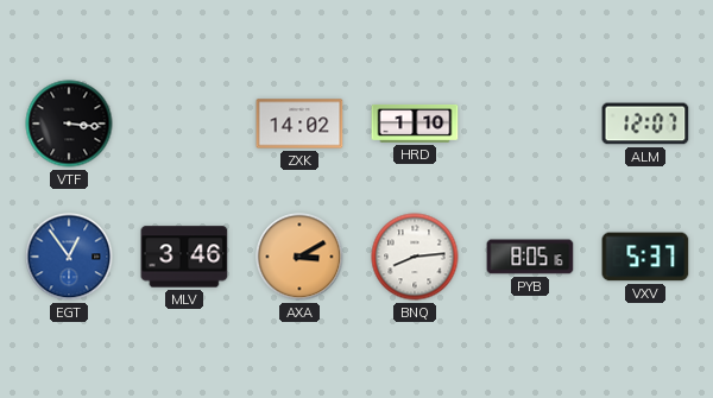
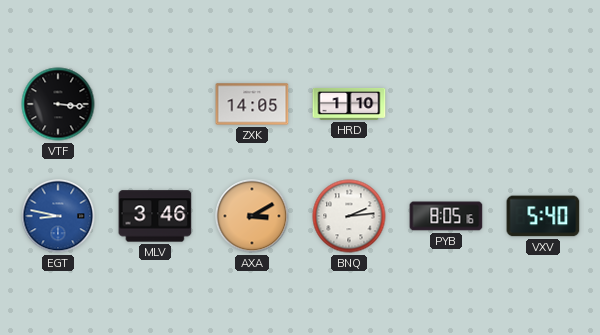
ZXK: 14:02 -> 14:05 (252, 104)
ALM: 12:07 -> none (645, 124)
EGT: 12:54 -> 8:47 (58, 216)
BNQ: 8:14 -> 2:14 (349, 216)
VXV: 5:37 -> 5:40 (543, 216)
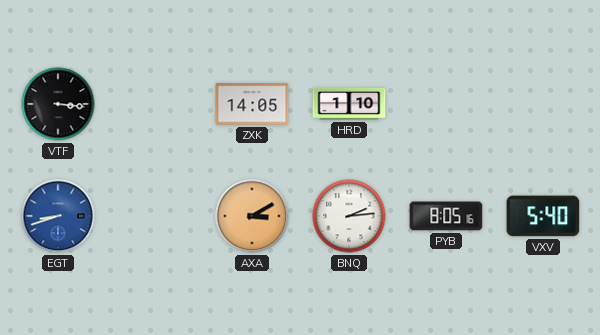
EGT: 8:47 -> 8:42 (58, 216)
MLV: 3:46 -> none (155, 216)
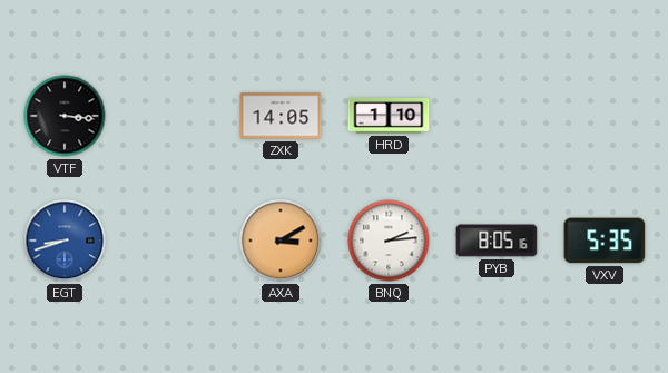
VXV: 5:40 -> 5:35 (605, 241)
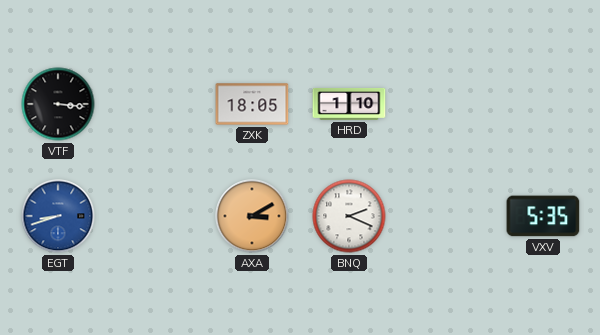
ZXK: 14:05 -> 18:05 (252, 104)
BNQ: 2:14 -> 2:19 (349, 216)
PYB: 8:05 -> none (497, 241)
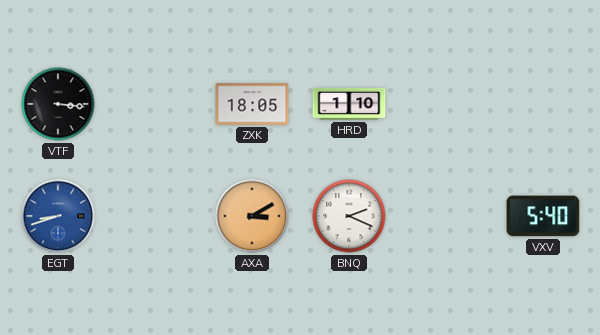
VXV: 5:35 -> 5:40 (543, 216)
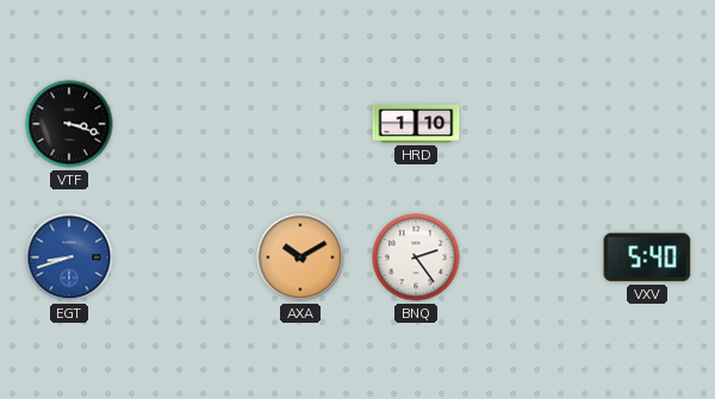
VTF: 3:16 -> 3:18 (69, 124)
ZXK: 18:05 -> none (252, 104)
AXA: 3:10 -> 10:10 (300, 257)
BNQ: 2:19 -> 2:24 (416, 257)
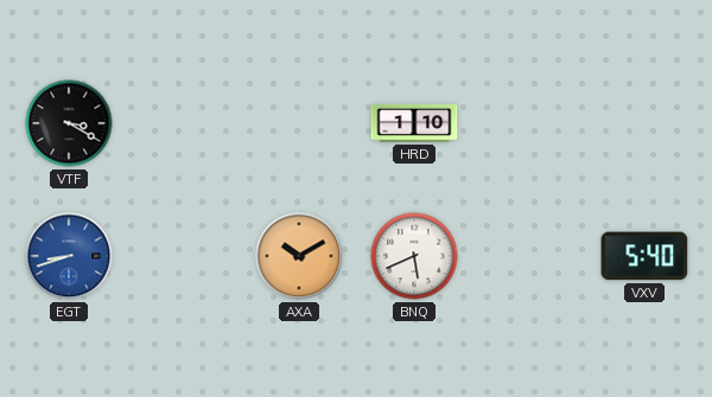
VTF: 3:18 -> 3:20 (69, 123)
BNQ: 2:24 -> 5:41 (414, 256)
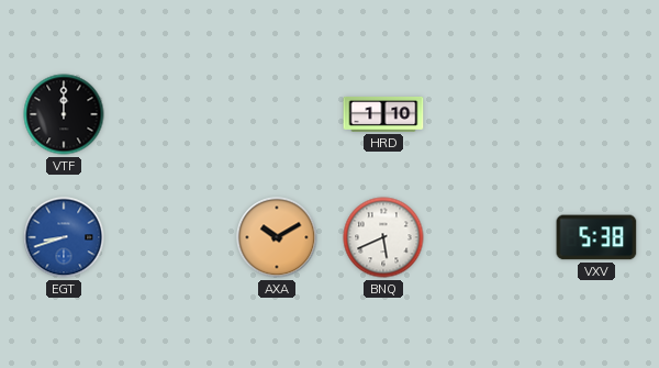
VTF: 3:20 -> 12:00 (64, 114)
VXV: 5:40 -> 5:38 (596, 237)
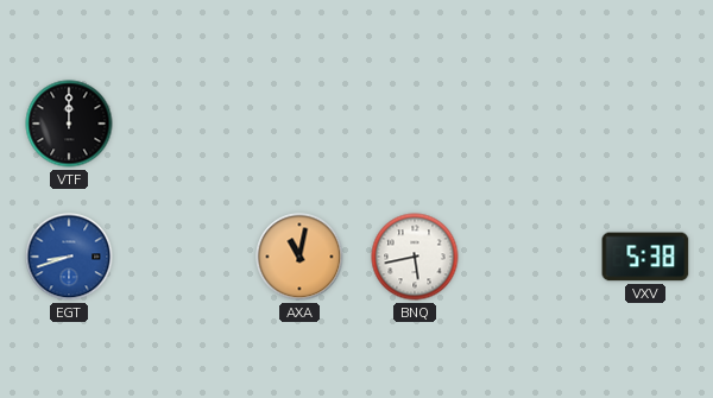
HRD: 1:10 -> none (383, 114)
AXA: 10:10 -> 11:02 (299, 257)
BNQ: 5:41 -> 5:43 (415, 257)
